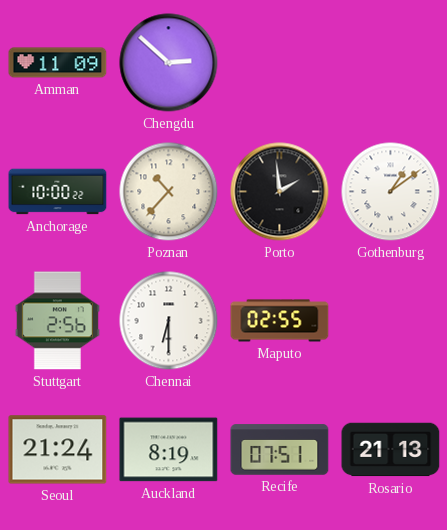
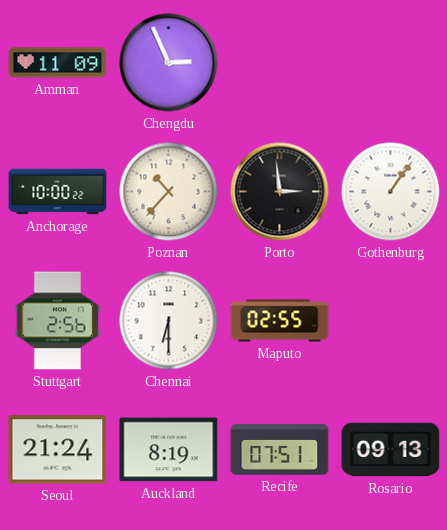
Chengdu: 2:52 -> 2:56 (169, 63)
Porto: 1:59 -> 2:59 (280, 192)
Gothenburg: 1:09 -> 1:06 (391, 192)
Rosario: 21:13 -> 09:13 (391, 450)
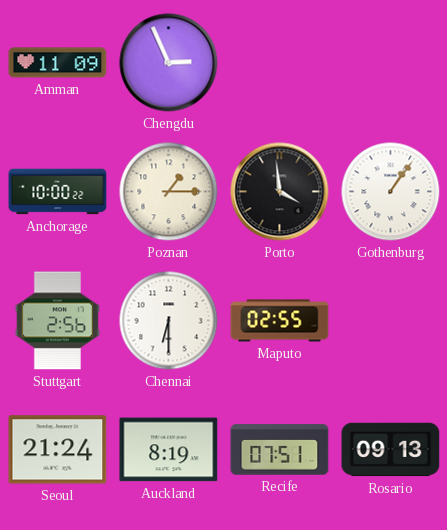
Poznan: 10:37 -> 1:15 (169, 192)
Porto: 2:59 -> 3:59 (280, 192)
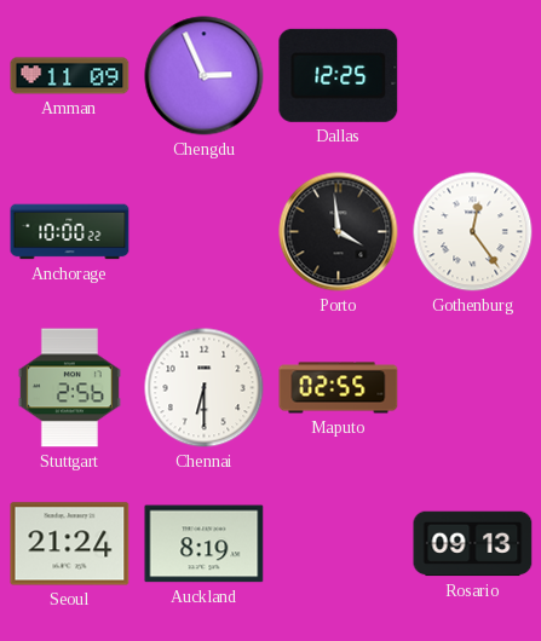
Dallas: none -> 12:25 (339, 75)
Poznan: 1:15 -> none (169, 192)
Gothenburg: 1:06 -> 12:24 (473, 232)
Recife: 07:51 -> none (280, 450)
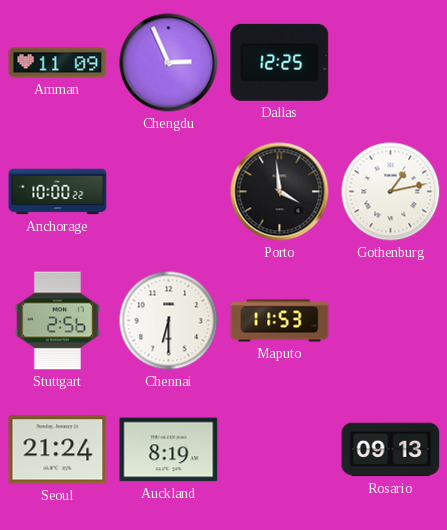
Gothenburg: 12:24 -> 1:13 (391, 192)
Maputo: 02:55 -> 11:53 (280, 321)
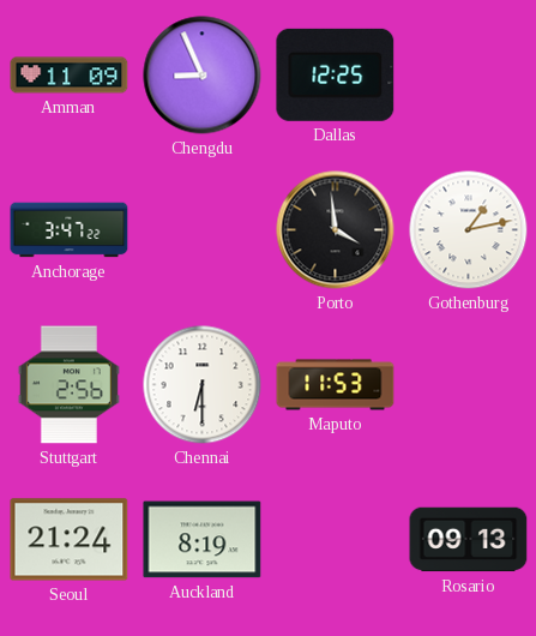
Chengdu: 2:56 -> 8:56 (203, 76)
Anchorage: 10:00 -> 3:47 (70, 230)
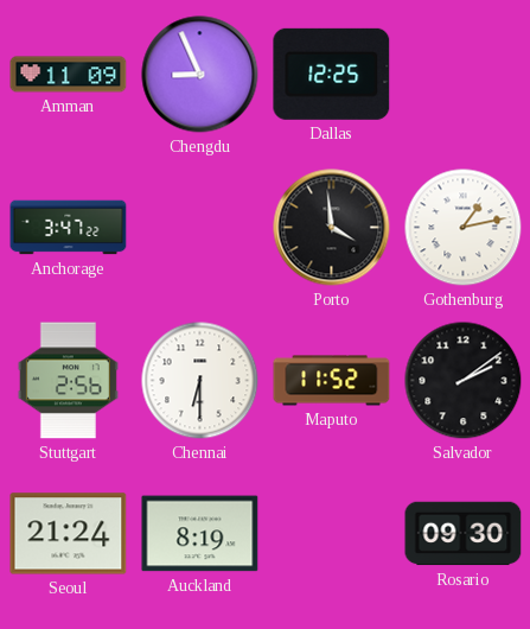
Maputo: 11:53 -> 11:52 (332, 381)
Salvador: none -> 2:09 (464, 381)
Rosario: 09:13 -> 09:30 (464, 534)
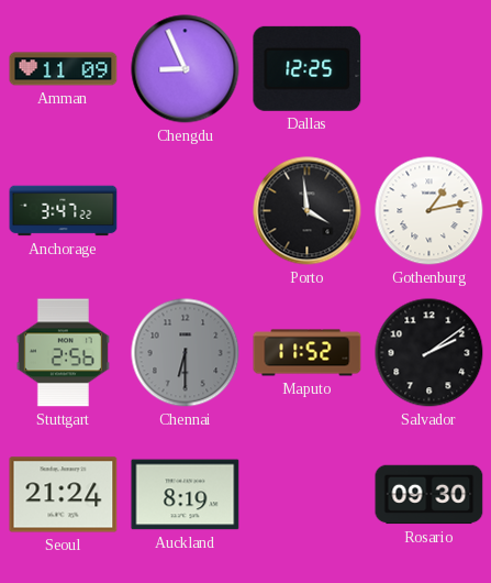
Chennai dial: white -> grey (186, 353)
